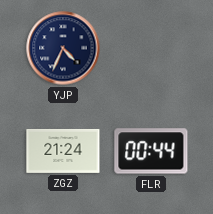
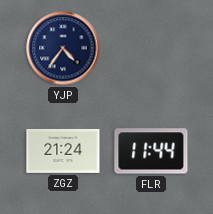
YJP: 4:34 -> 4:36 (63, 48)
FLR: 00:44 -> 11:44 (151, 151)
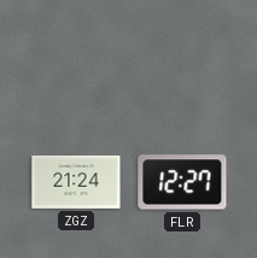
YJP: 4:36 -> none (63, 48)
FLR: 11:44 -> 12:27 (182, 182)
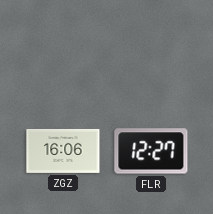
ZGZ: 21:24 -> 16:06 (63, 151)
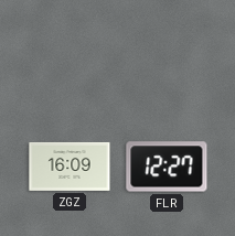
ZGZ: 16:06 -> 16:09 (70, 167)
